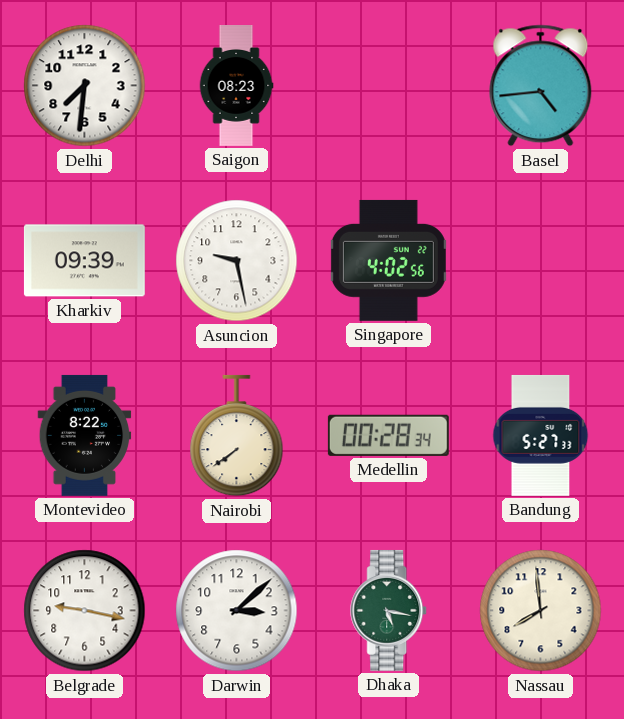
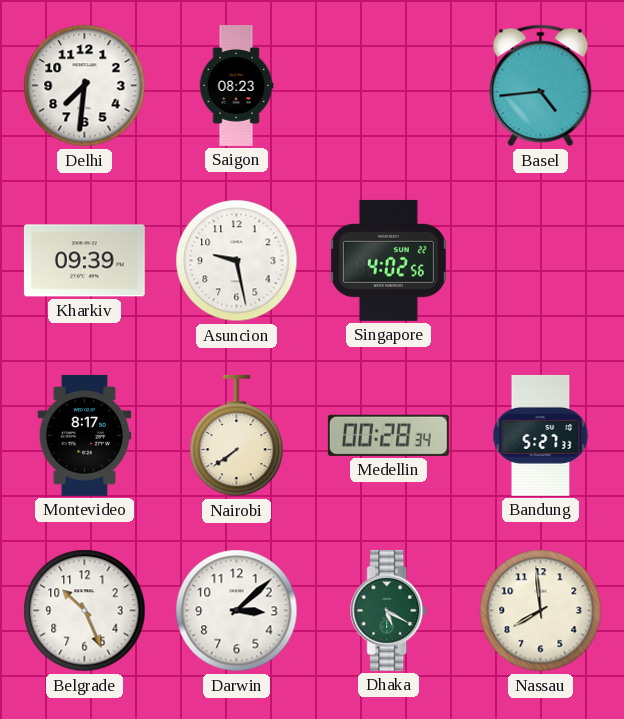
Montevideo: 8:22 -> 8:17 (85, 435)
Belgrade: 9:17 -> 10:26 (85, 611)
Dhaka: 5:17 -> 5:20 (389, 610)
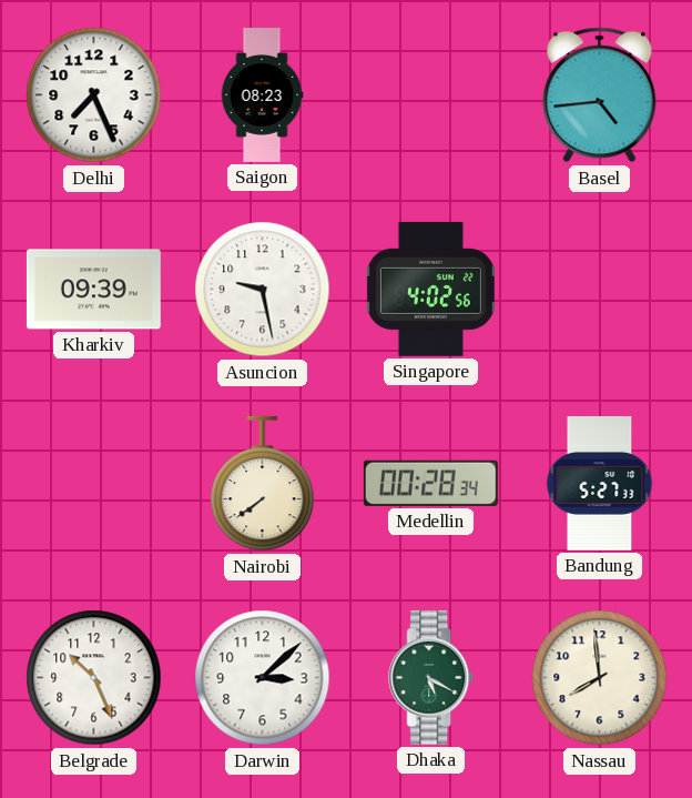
Delhi: 7:31 -> 7:26 (94, 95)
Montevideo: 8:17 -> none (85, 435)
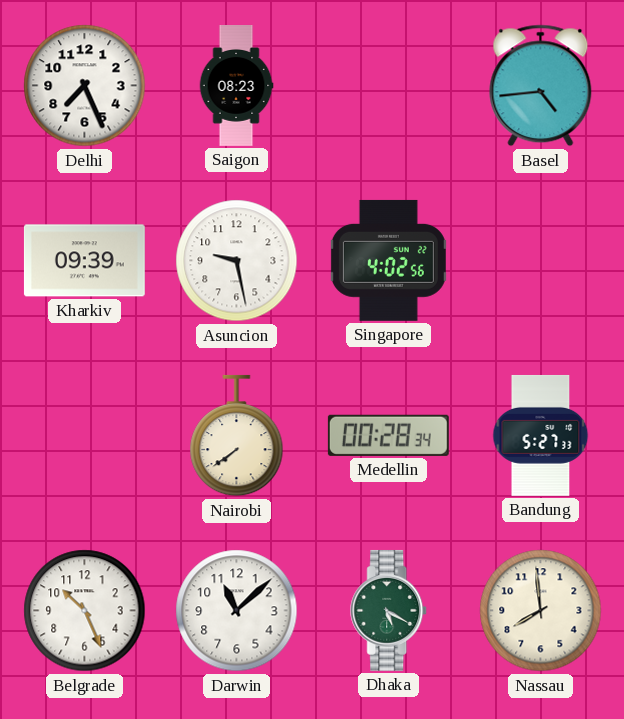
Darwin: 3:08 -> 11:08 (237, 611)
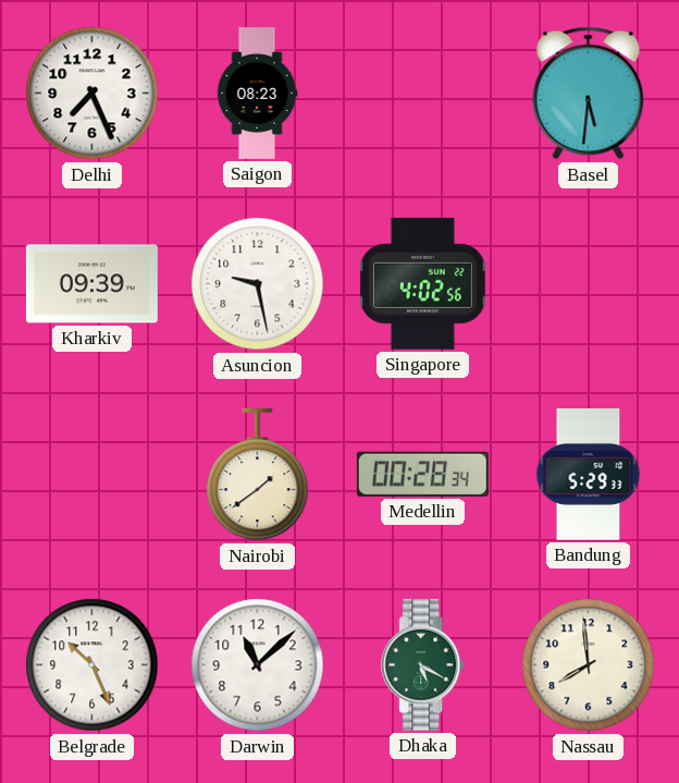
Basel: 4:44 -> 5:31 (589, 94)
Nairobi: 7:39 -> 1:39 (258, 475)
Bandung: 5:27 -> 5:29 (589, 474)
